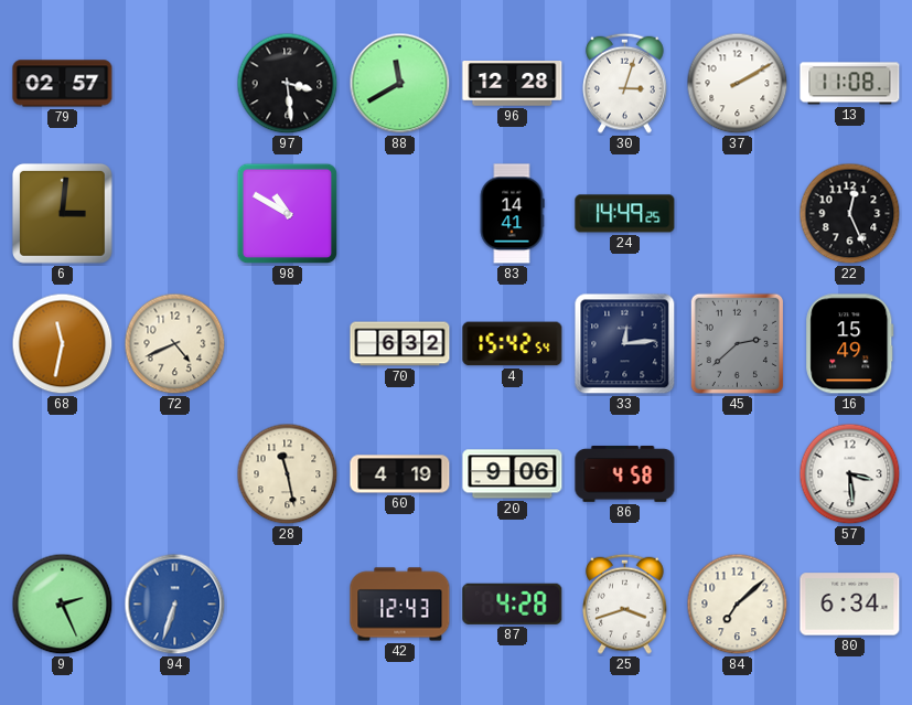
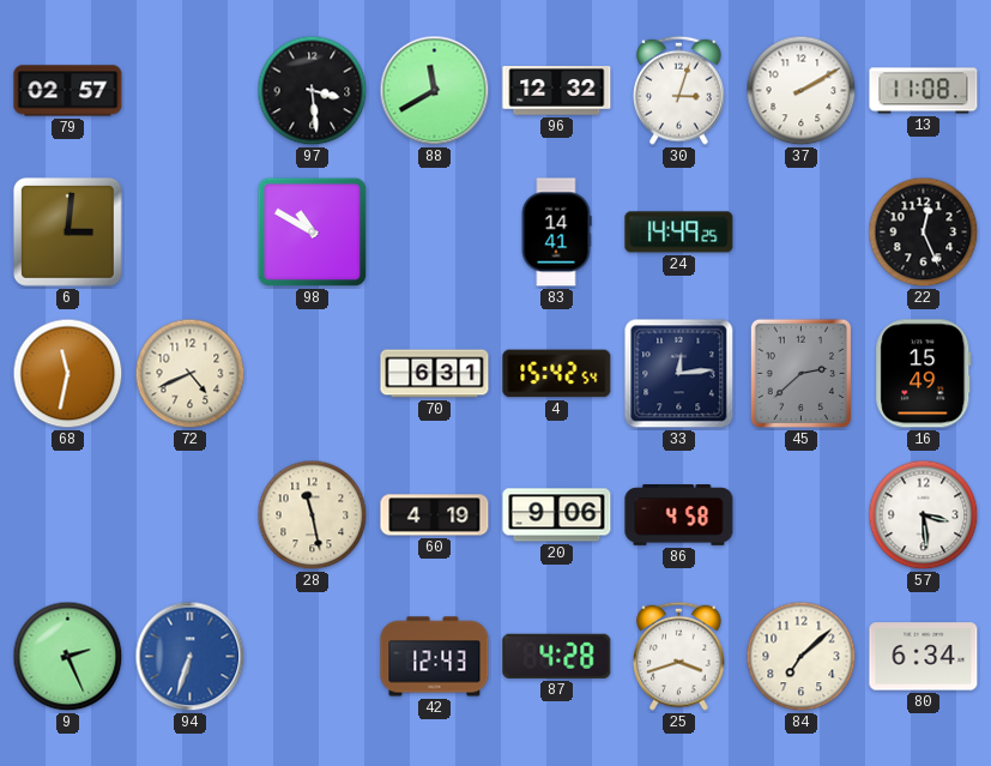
96: 12:28 -> 12:32 (557, 91)
70: 6:32 -> 6:31 (435, 374)
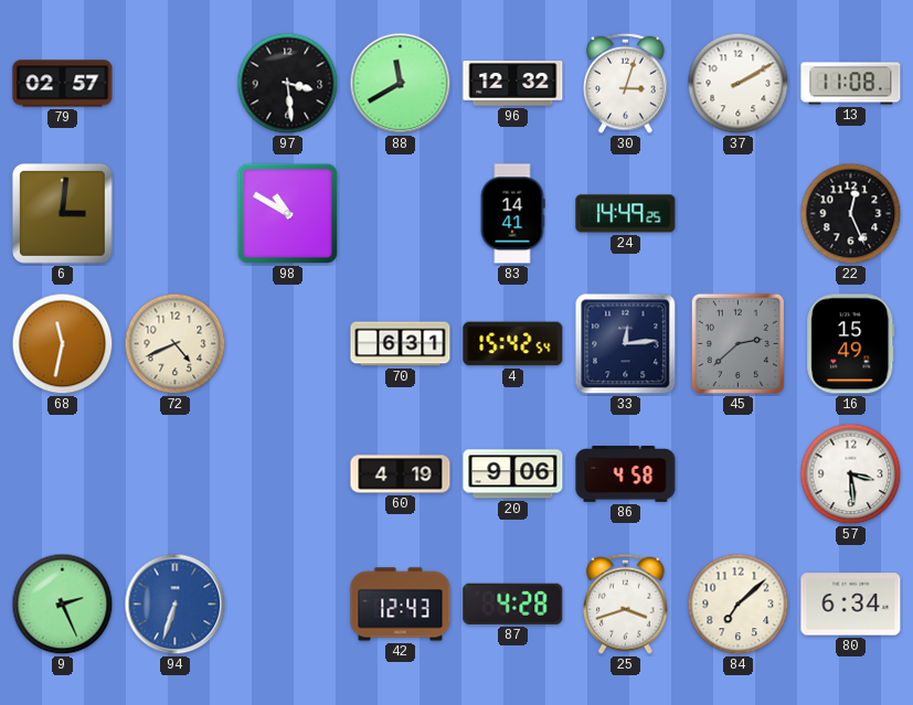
28: 11:28 -> none (313, 515)
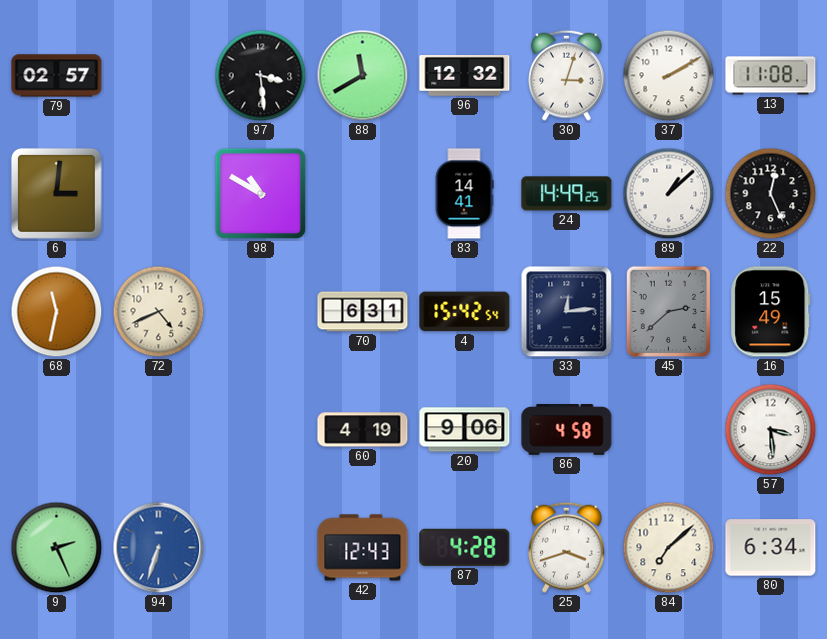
89: none -> 1:08 (669, 194)
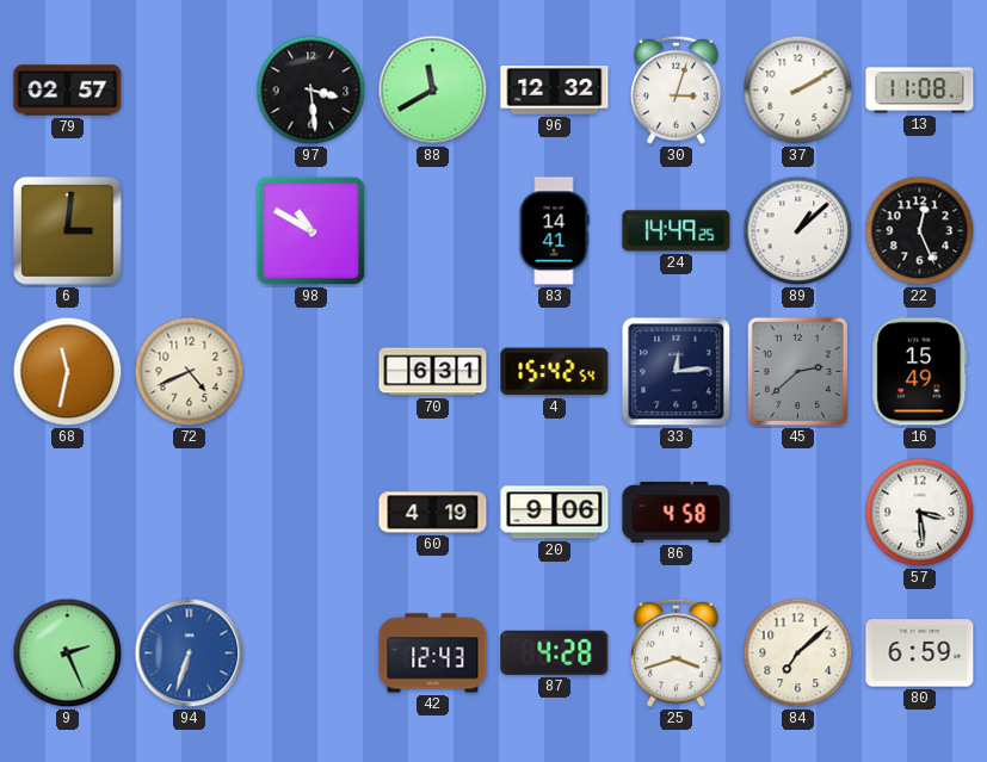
80: 6:34 -> 6:59 (920, 653)
